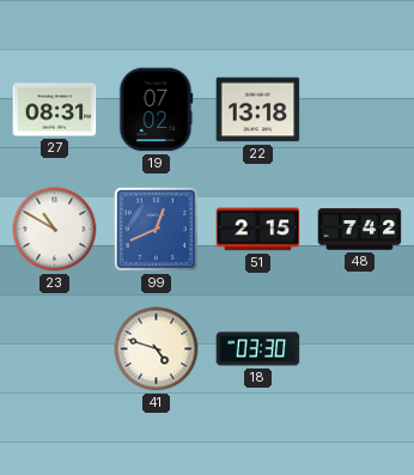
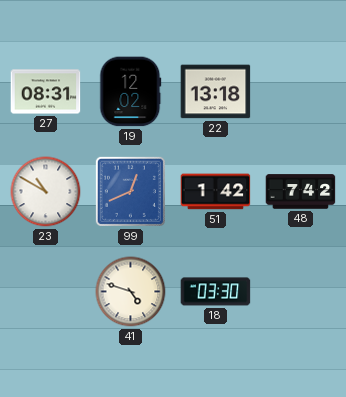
19: 07:02 -> 12:02 (131, 92)
51: 2:15 -> 1:42 (216, 192)
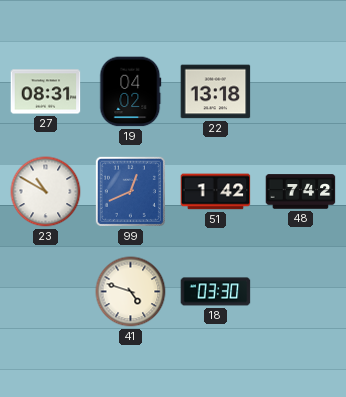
19: 12:02 -> 04:02 (131, 92)
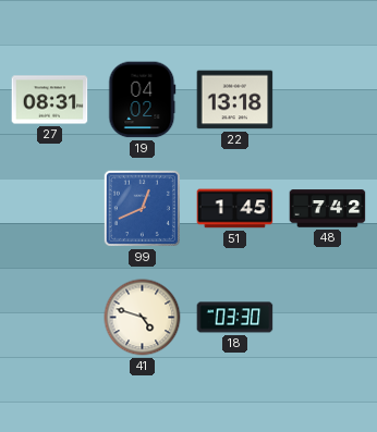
23: 10:50 -> none (46, 192)
51: 1:42 -> 1:45 (235, 209)
